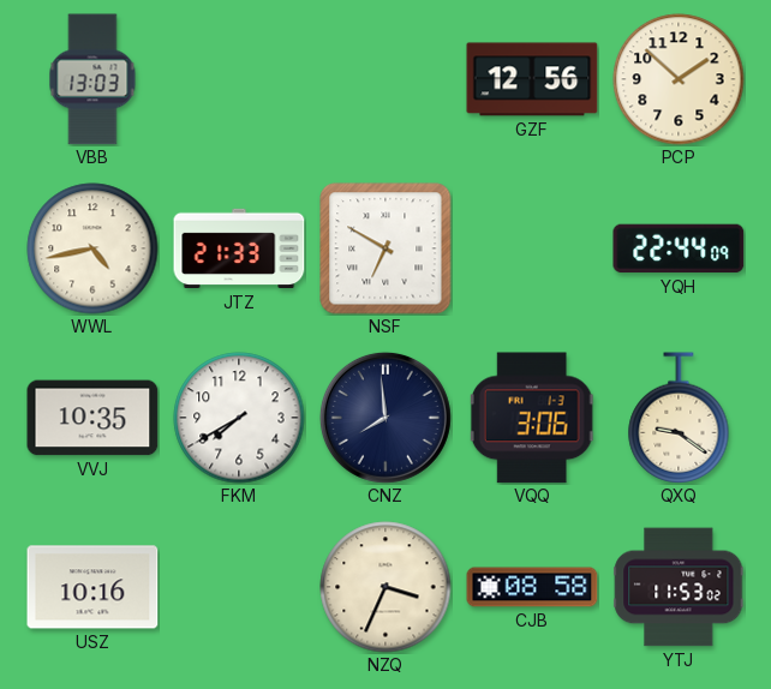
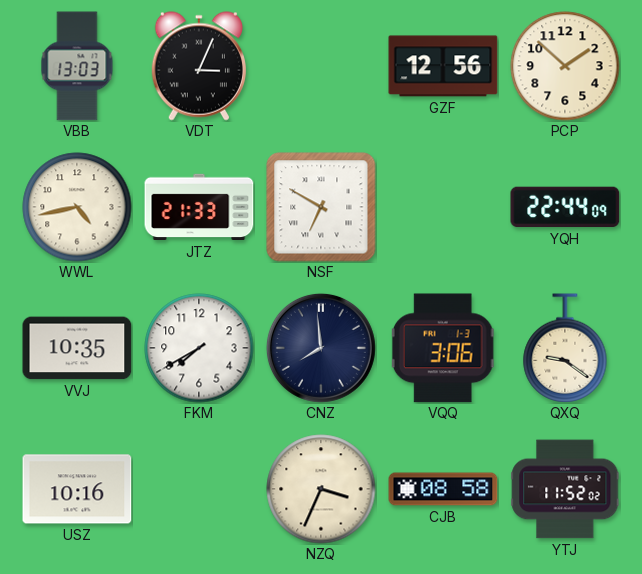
VDT: none -> 3:04 (199, 66)
YTJ: 11:53 -> 11:52 (565, 489)
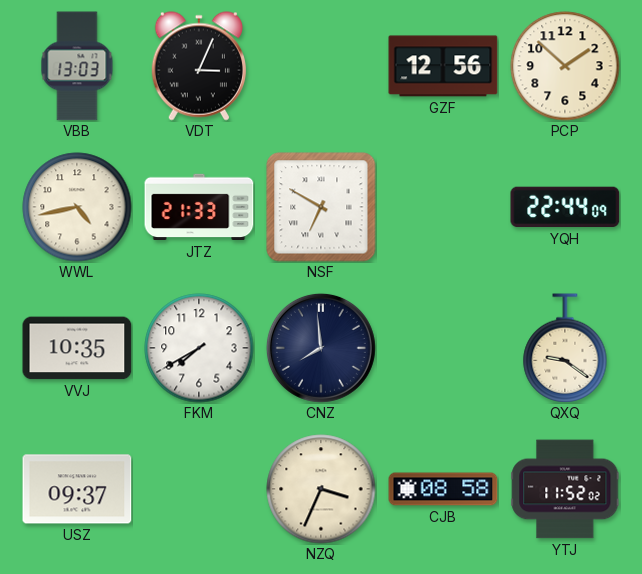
VQQ: 3:06 -> none (443, 348)
USZ: 10:16 -> 09:37 (77, 489)
